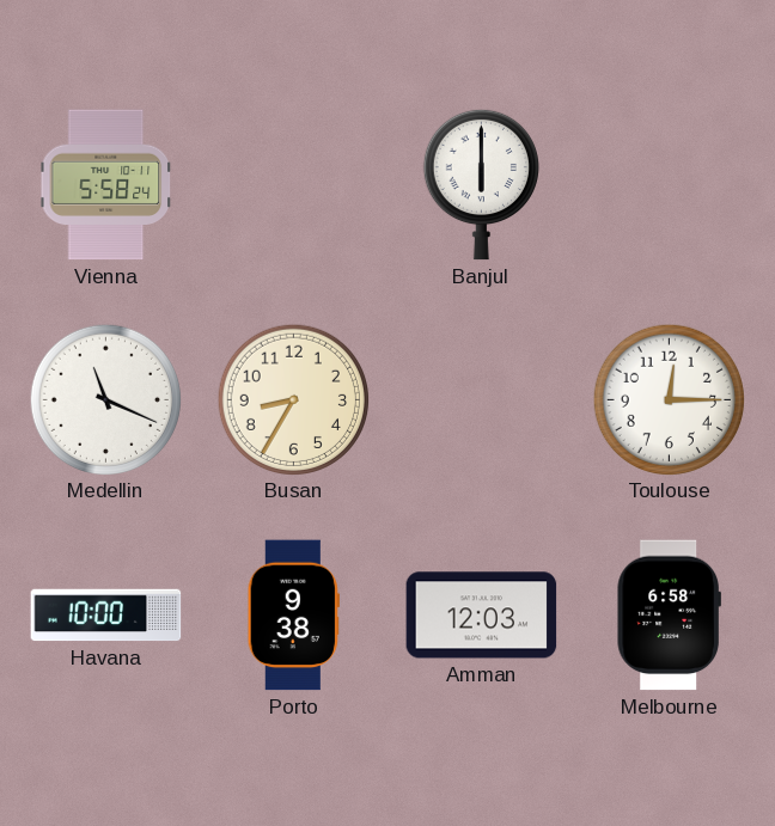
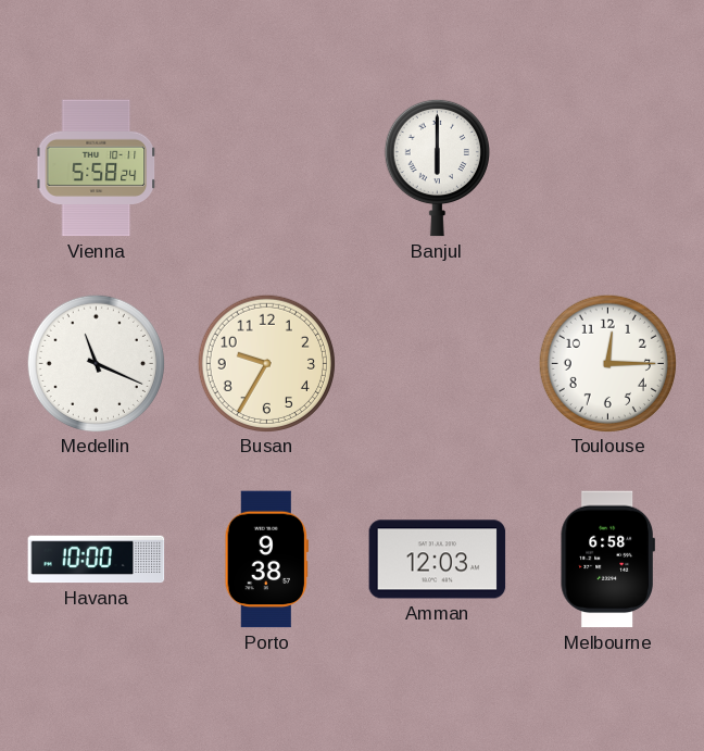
Busan: 8:35 -> 9:35 (266, 363)
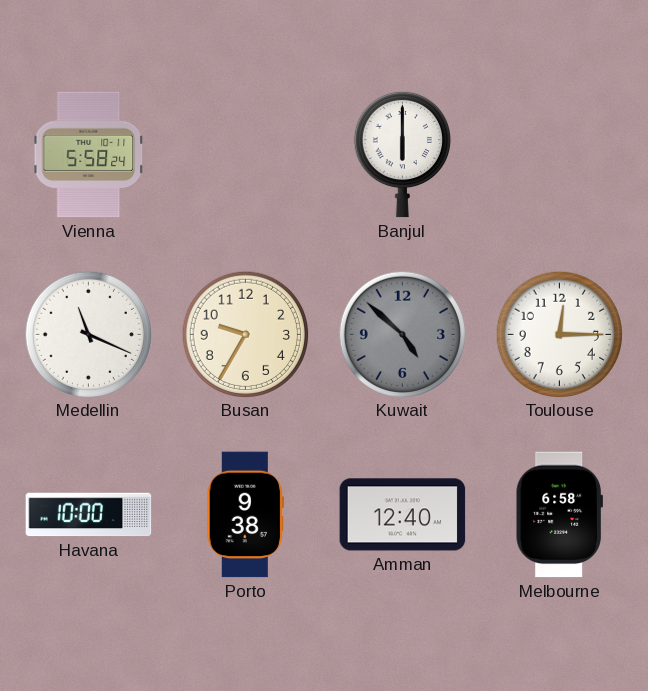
Kuwait: none -> 4:52 (402, 334)
Amman: 12:03 -> 12:40 (403, 515)
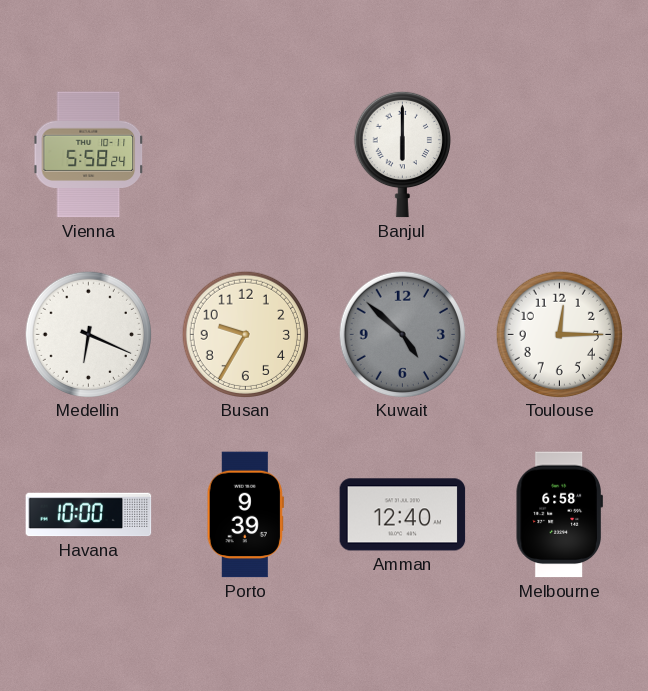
Medellin: 11:19 -> 6:19 (88, 334)
Porto: 9:38 -> 9:39 (245, 515)
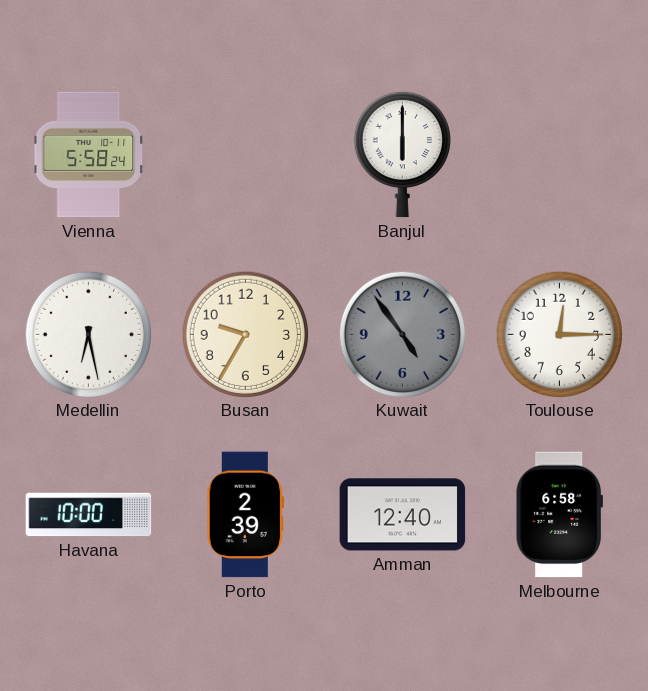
Medellin: 6:19 -> 6:28 (88, 334)
Kuwait: 4:52 -> 4:54 (402, 334)
Porto: 9:39 -> 2:39 (245, 515)
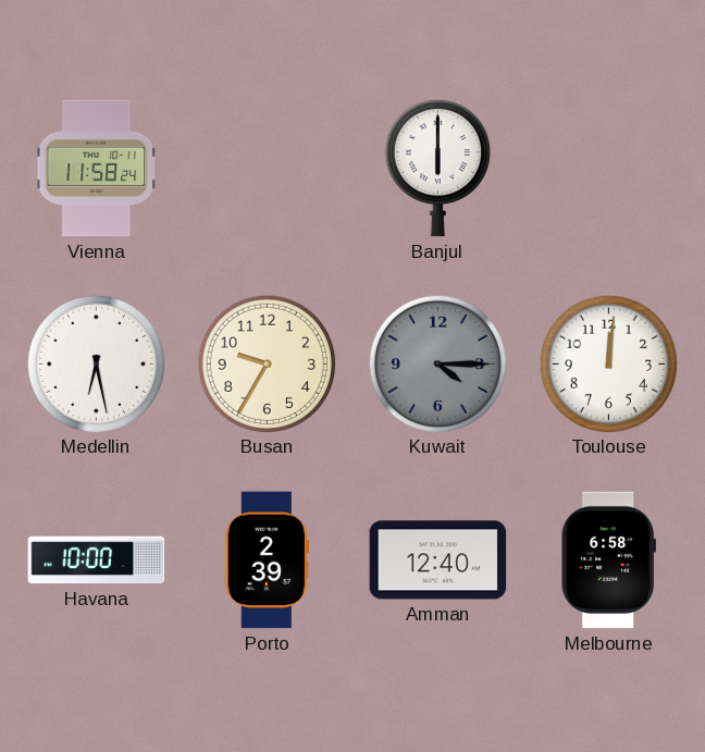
Vienna: 5:58 -> 11:58 (97, 169)
Kuwait: 4:54 -> 4:15 (437, 363)
Toulouse: 12:15 -> 12:01 (608, 363)
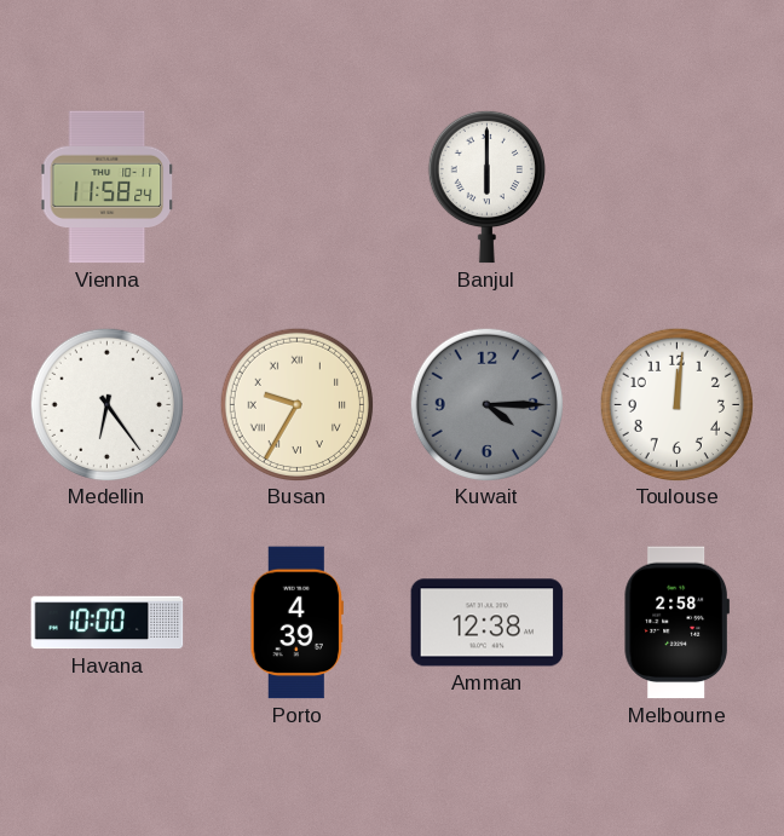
Medellin: 6:28 -> 6:24 (106, 404)
Busan numerals: Arabic -> Roman (296, 404)
Porto: 2:39 -> 4:39 (296, 623)
Amman: 12:40 -> 12:38 (488, 623)
Melbourne: 6:58 -> 2:58 (676, 623)
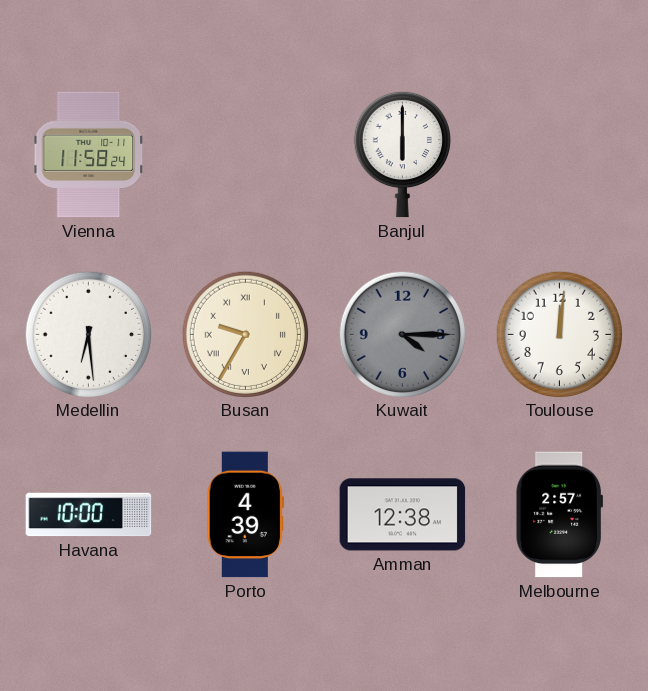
Medellin: 6:24 -> 6:29 (88, 334)
Melbourne: 2:58 -> 2:57 (559, 515)
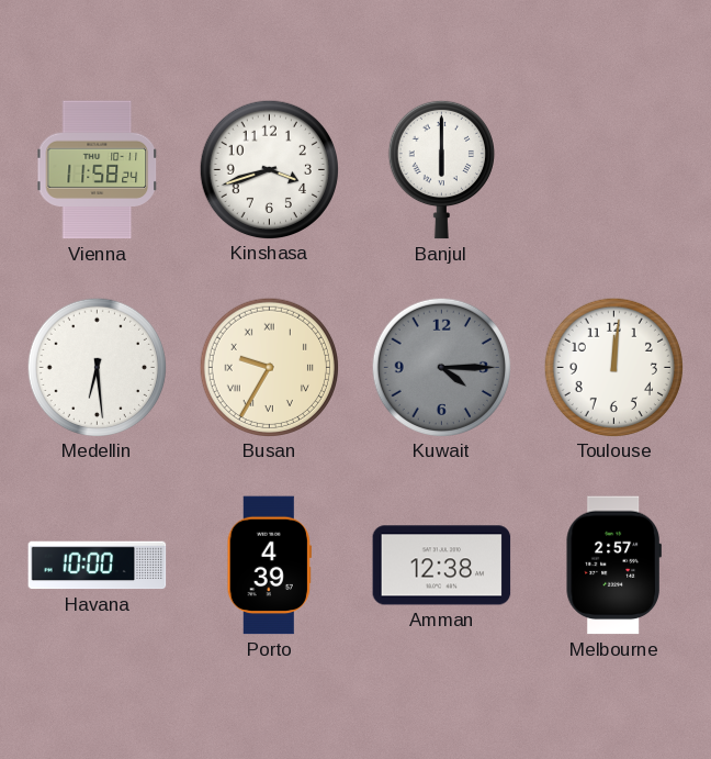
Kinshasa: none -> 3:42 (269, 169)
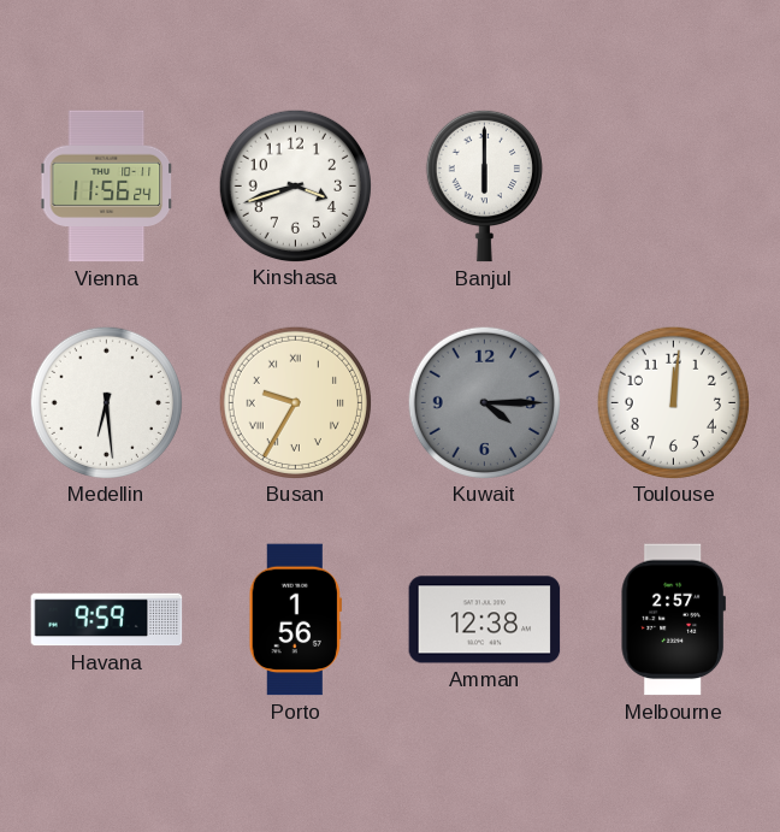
Vienna: 11:58 -> 11:56 (107, 187)
Havana: 10:00 -> 9:59 (107, 620)
Porto: 4:39 -> 1:56 (295, 620)
